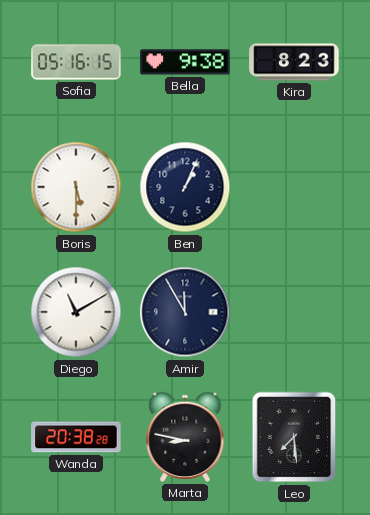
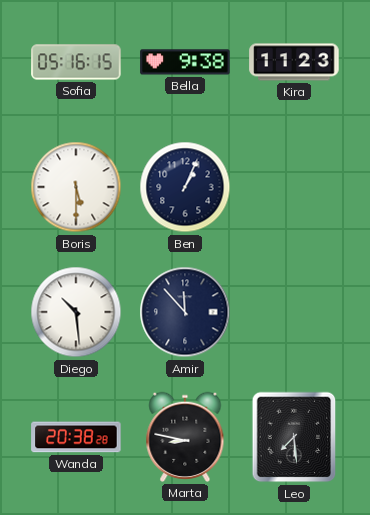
Kira: 8:23 -> 11:23 (294, 62)
Diego: 11:10 -> 10:29 (76, 312)
Amir: 11:55 -> 11:53 (185, 312)
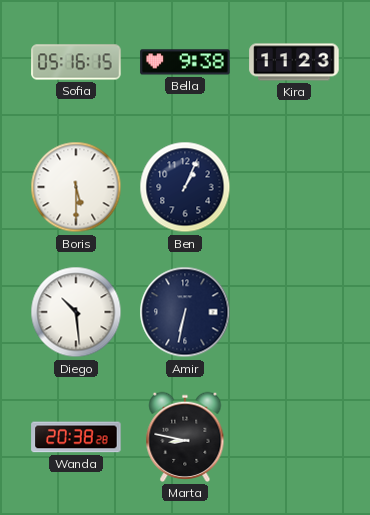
Amir: 11:53 -> 6:32 (185, 312)
Leo: 7:29 -> none (294, 437)
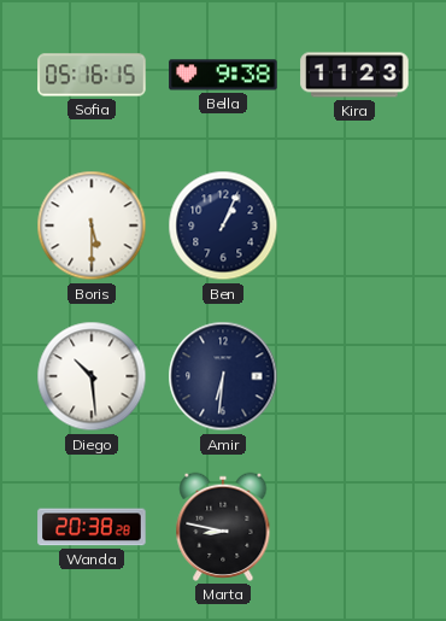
Amir: 6:32 -> 6:31 (223, 376)
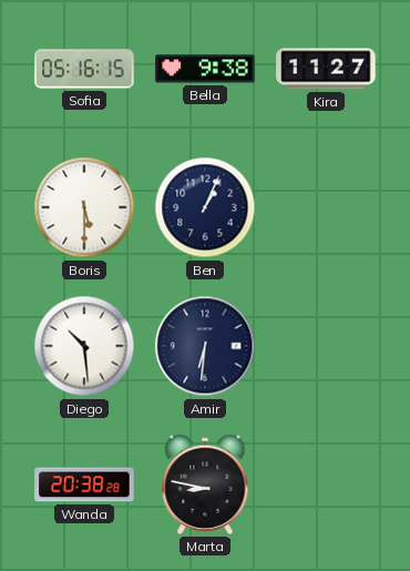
Kira: 11:23 -> 11:27 (326, 69)
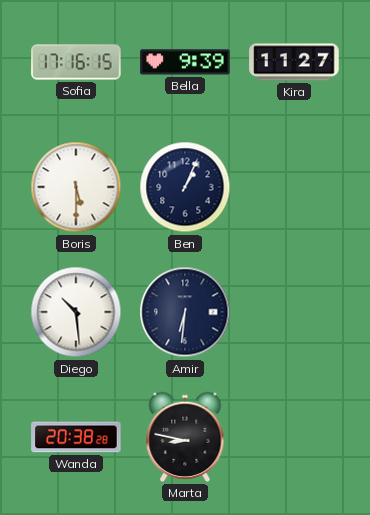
Sofia: 05:16 -> 17:16 (76, 62)
Bella: 9:38 -> 9:39 (185, 62)
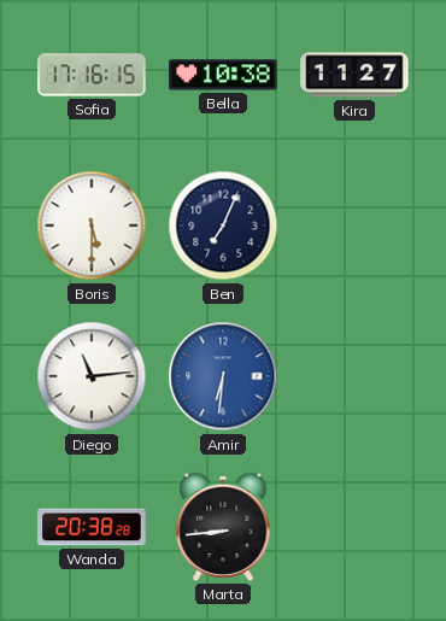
Bella: 9:39 -> 10:38 (223, 75)
Ben: 1:04 -> 7:04 (223, 225)
Diego: 10:29 -> 11:14 (92, 376)
Amir dial: navy -> blue (223, 376)
Marta: 8:47 -> 8:44 (223, 527)
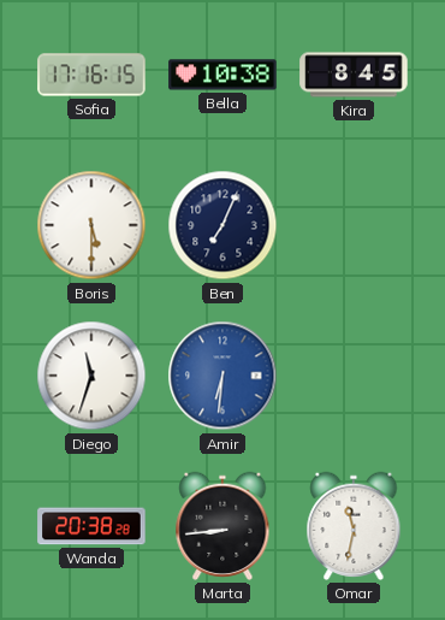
Kira: 11:27 -> 8:45 (354, 75)
Diego: 11:14 -> 11:33 (91, 376)
Omar: none -> 11:32 (354, 526)
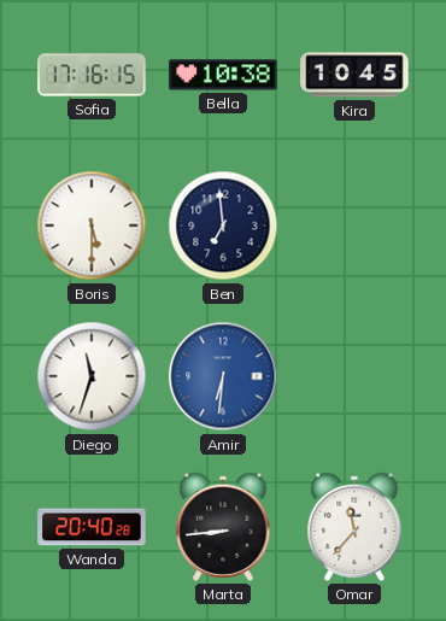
Kira: 8:45 -> 10:45 (354, 75)
Ben: 7:04 -> 6:59 (223, 225)
Wanda: 20:38 -> 20:40 (92, 527)
Omar: 11:32 -> 11:37 (354, 527)
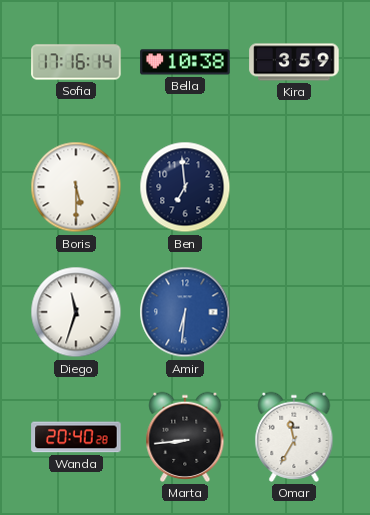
Sofia: 17:16:15 -> 17:16:14 (76, 62)
Kira: 10:45 -> 3:59 (294, 62)
Omar: 11:37 -> 11:35 (294, 437)
